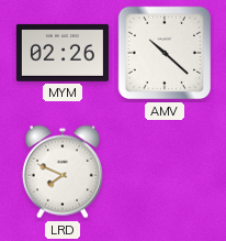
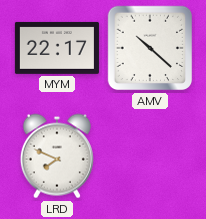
MYM: 02:26 -> 22:17 (57, 48)
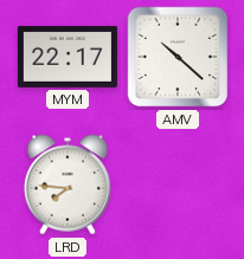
LRD: 7:49 -> 7:46 (68, 184)
